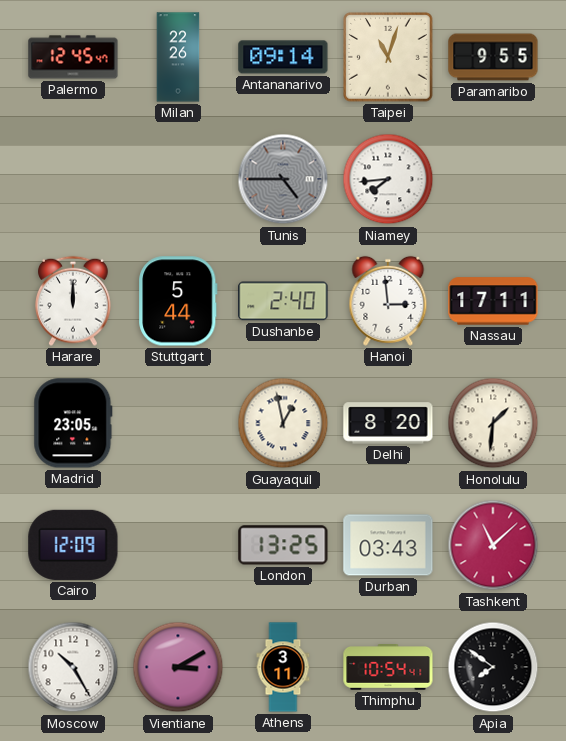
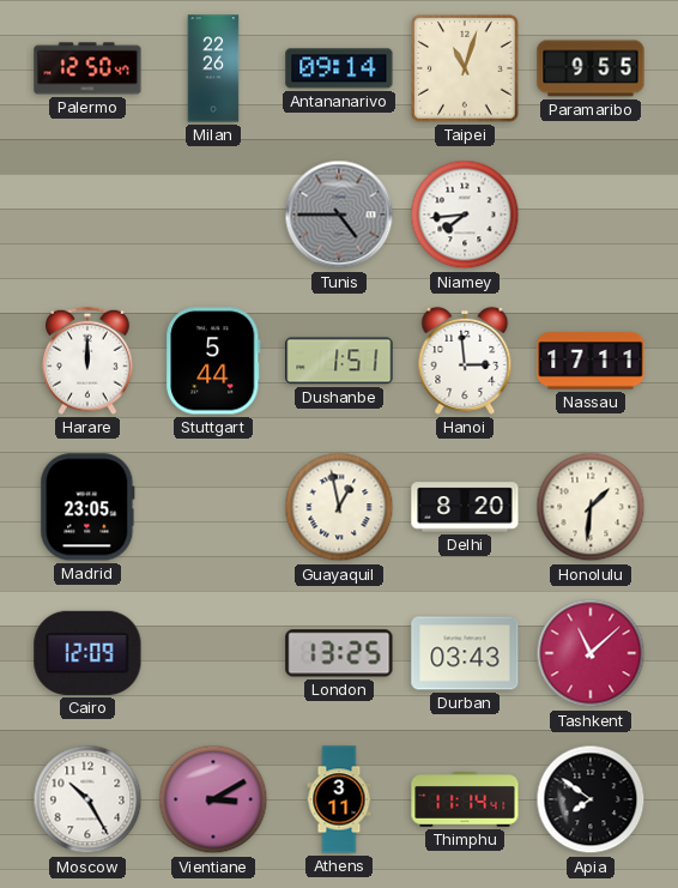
Palermo: 12:45 -> 12:50 (87, 68)
Dushanbe: 2:40 -> 1:51 (339, 361)
Thimphu: 10:54 -> 11:14 (465, 801)
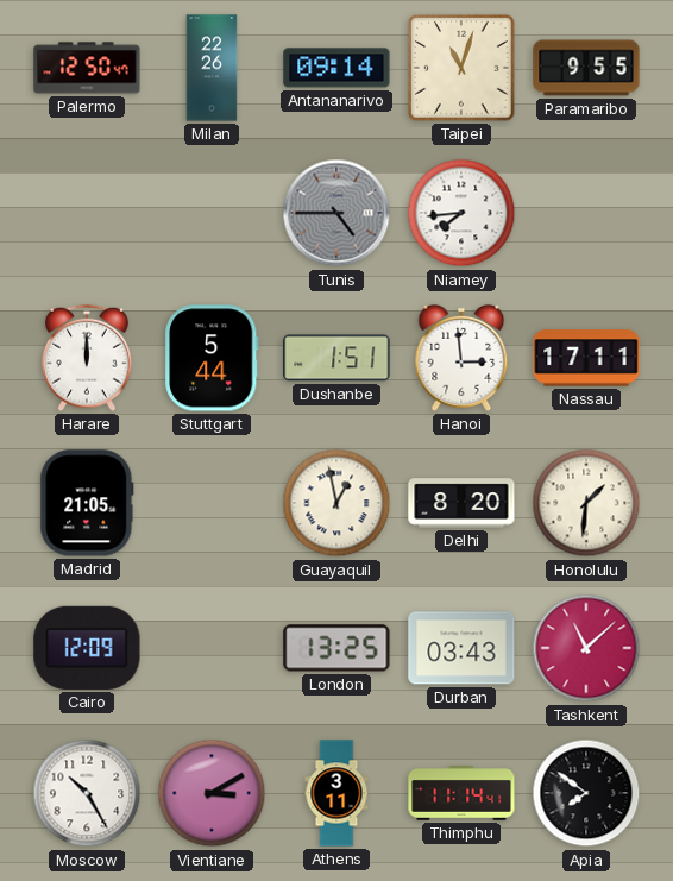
Madrid: 23:05 -> 21:05 (87, 503)
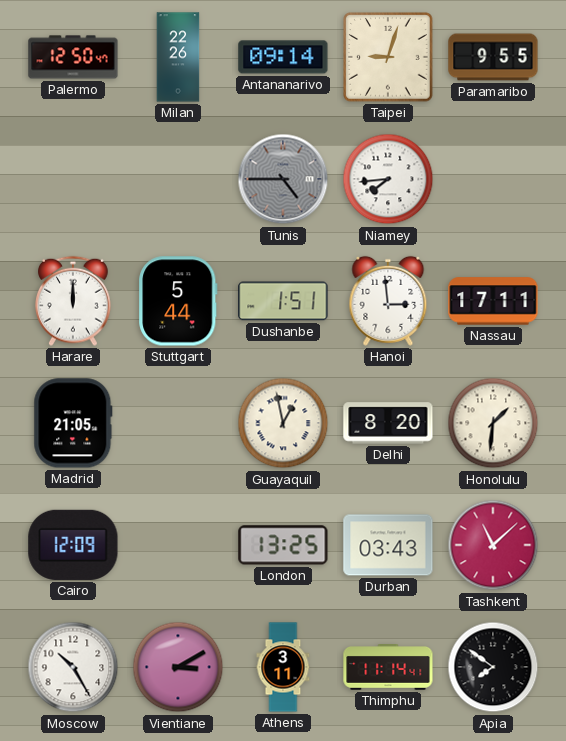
Taipei: 11:03 -> 9:03 (388, 57)
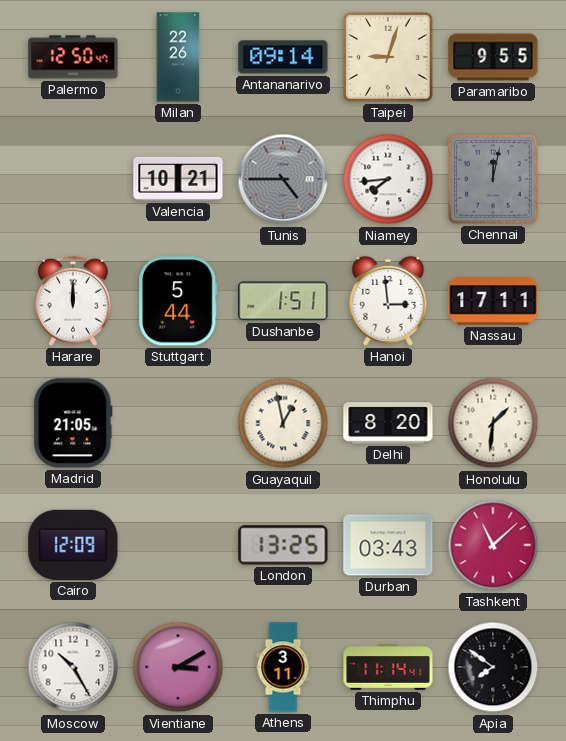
Valencia: none -> 10:21 (178, 179)
Chennai: none -> 12:02 (493, 179)
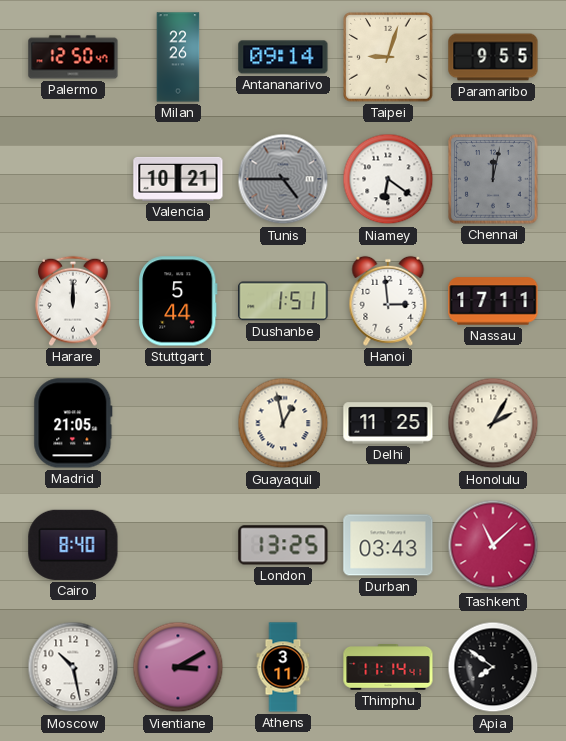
Niamey: 7:44 -> 6:21 (388, 179)
Delhi: 8:20 -> 11:25 (388, 423)
Honolulu: 1:31 -> 2:05 (493, 423)
Cairo: 12:09 -> 8:40 (73, 545)
Moscow: 10:25 -> 10:28 (73, 667)
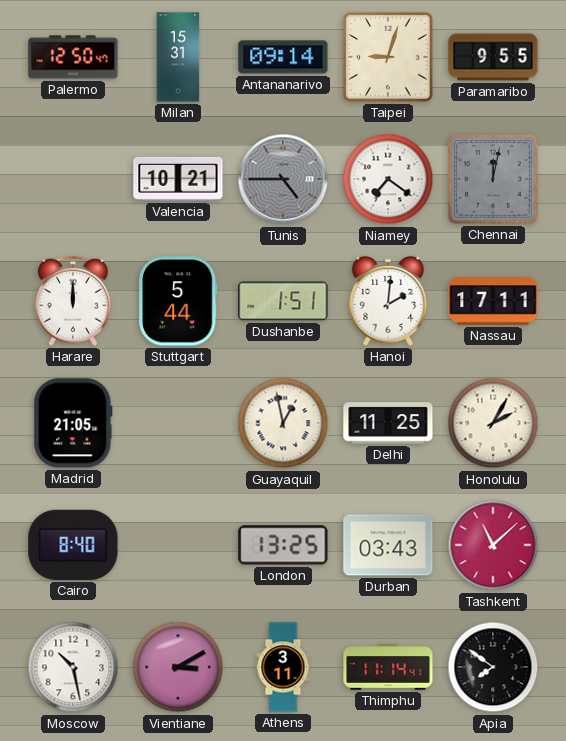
Milan: 22:26 -> 15:31 (178, 57)
Niamey: 6:21 -> 7:21 (388, 179)
Hanoi: 2:59 -> 2:01 (388, 301)
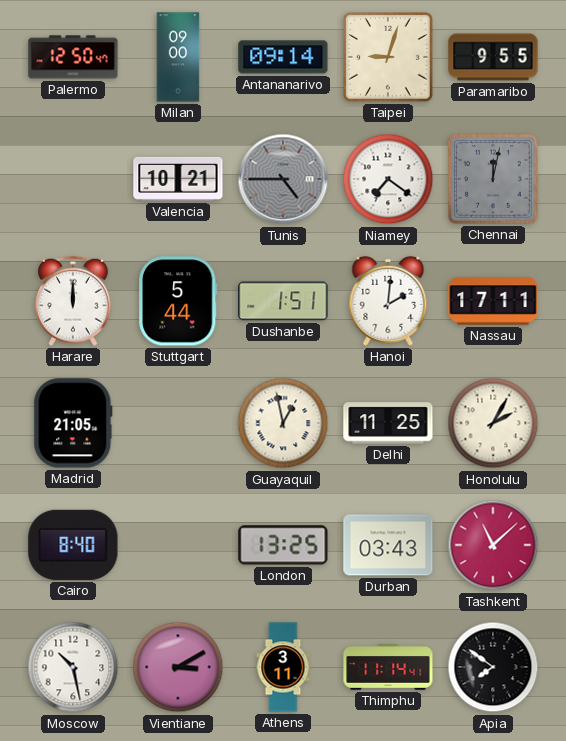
Milan: 15:31 -> 09:00 (178, 57)
